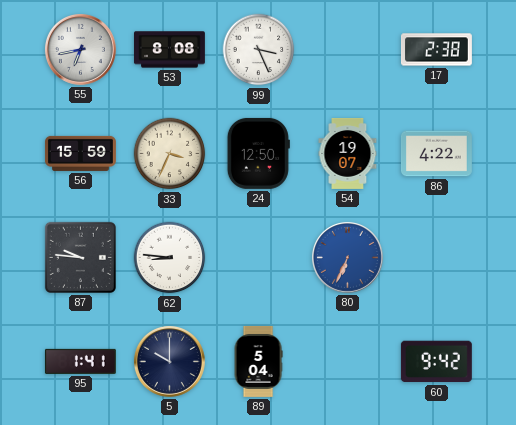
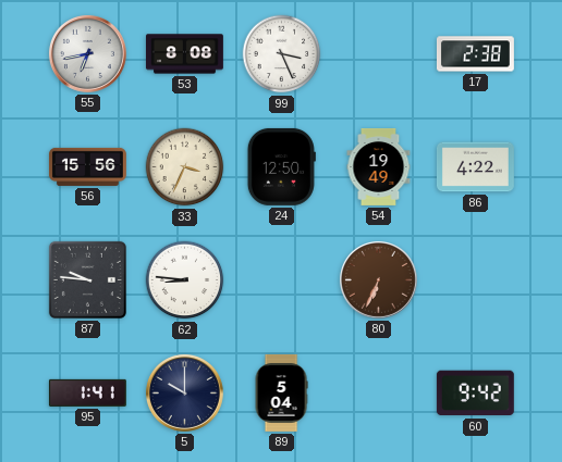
56: 15:59 -> 15:56 (87, 166)
54: 19:07 -> 19:49 (379, 167)
80 dial: blue -> brown (378, 279)
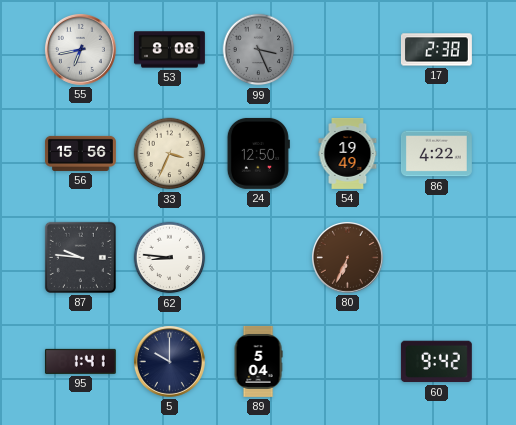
99 dial: white -> grey (259, 50)
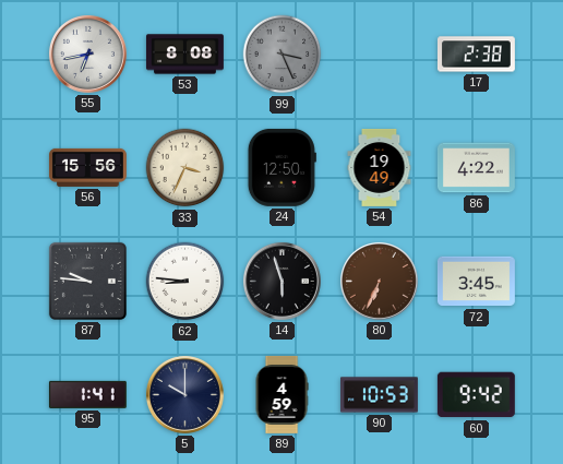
14: none -> 5:57 (281, 281)
72: none -> 3:45 (476, 282)
89: 5:04 -> 4:59 (281, 394)
90: none -> 10:53 (379, 395)
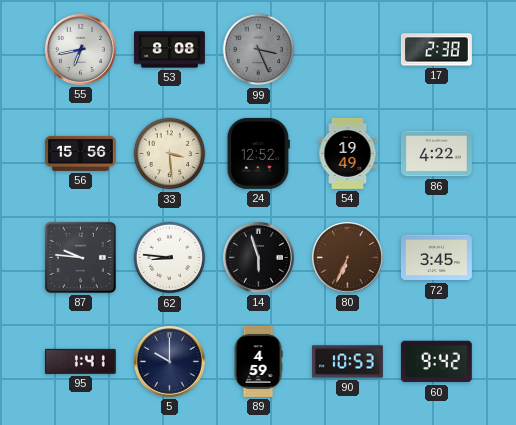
33: 3:34 -> 3:29 (170, 154)
24: 12:50 -> 12:52 (258, 153)
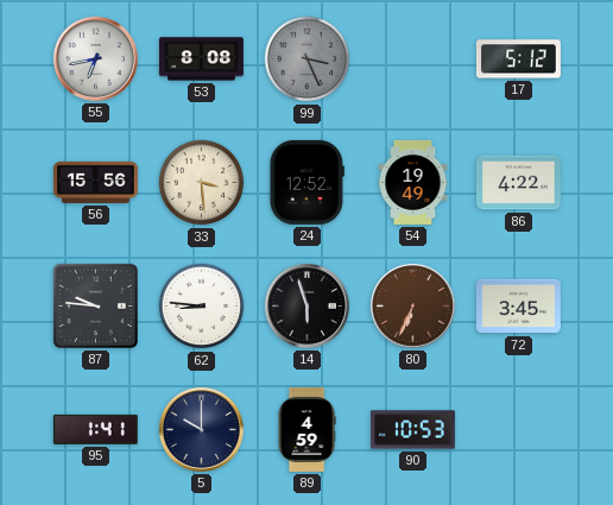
17: 2:38 -> 5:12 (518, 59)
60: 9:42 -> none (436, 362)
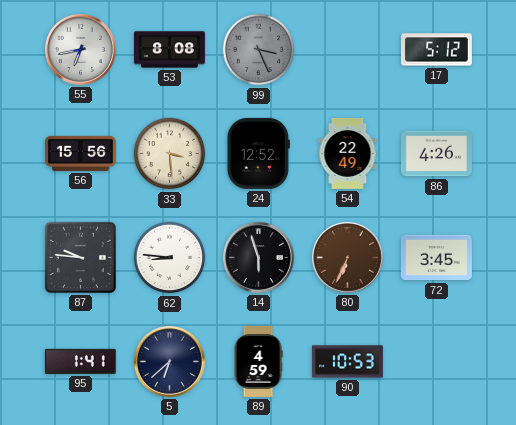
54: 19:49 -> 22:49 (348, 154)
86: 4:22 -> 4:26 (436, 154)
5: 10:00 -> 6:38 (169, 361)
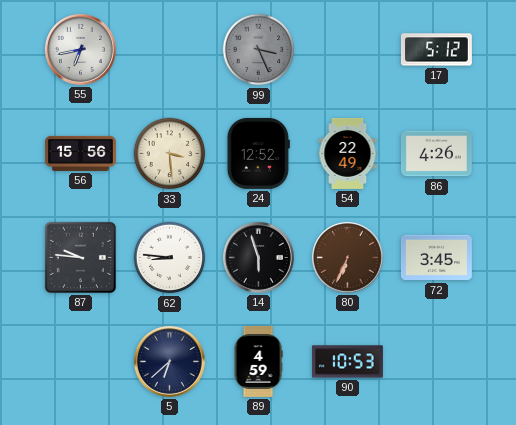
53: 8:08 -> none (169, 50)
95: 1:41 -> none (80, 361)
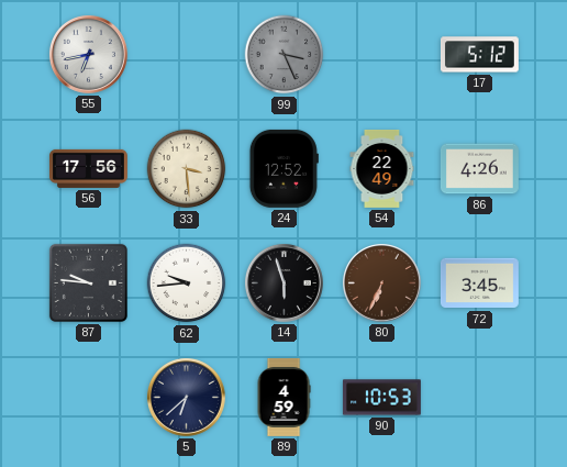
56: 15:56 -> 17:56 (88, 168)
62: 8:46 -> 9:44 (187, 283)
